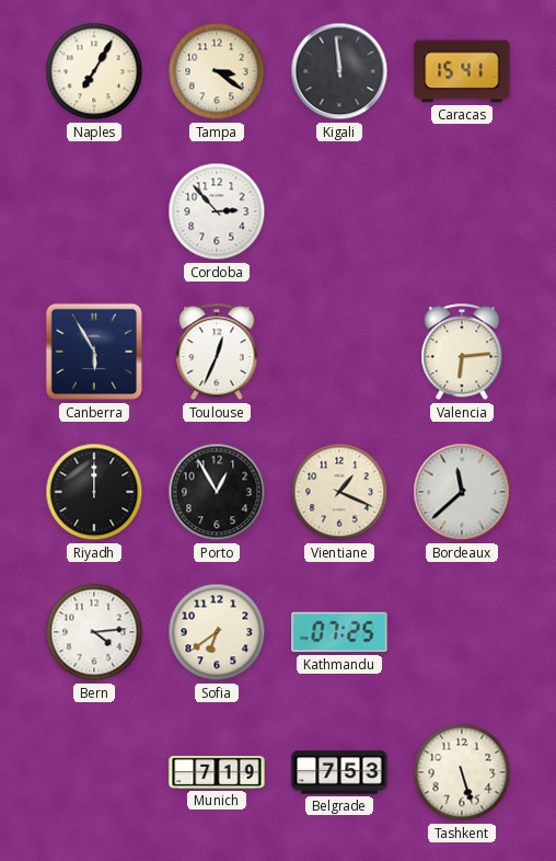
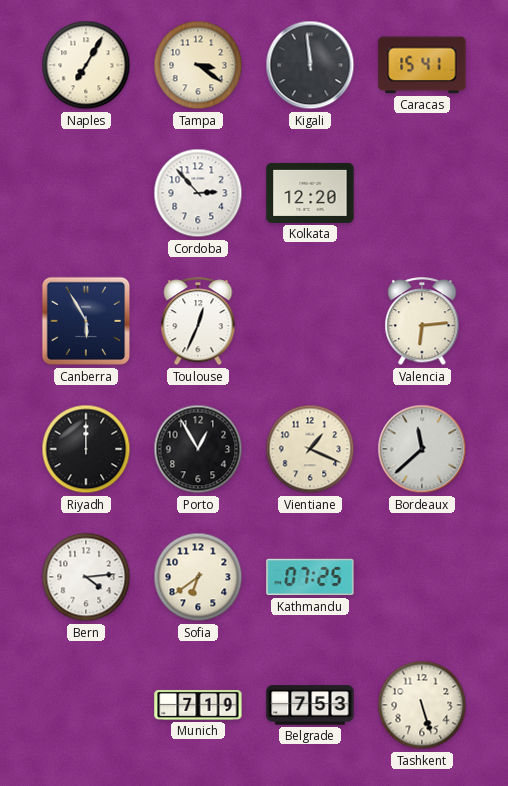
Kolkata: none -> 12:20 (310, 193)
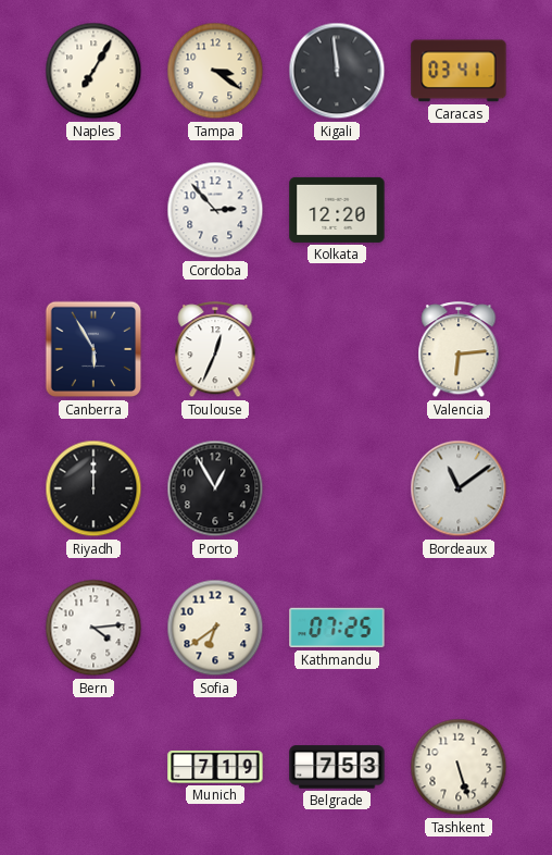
Caracas: 15:41 -> 03:41 (459, 71)
Vientiane: 1:19 -> none (310, 449)
Bordeaux: 11:38 -> 11:09 (459, 488)
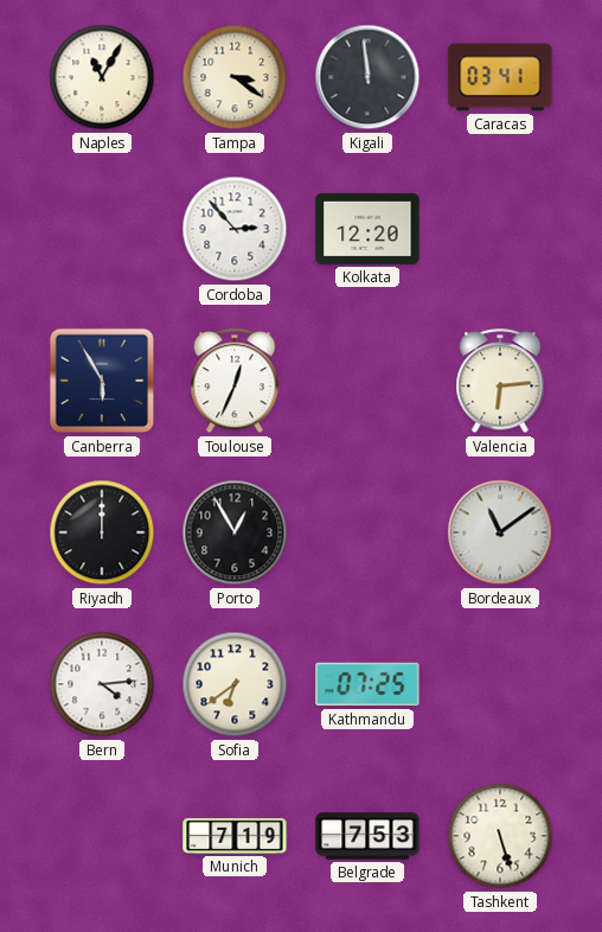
Naples: 7:05 -> 11:05 (102, 77)
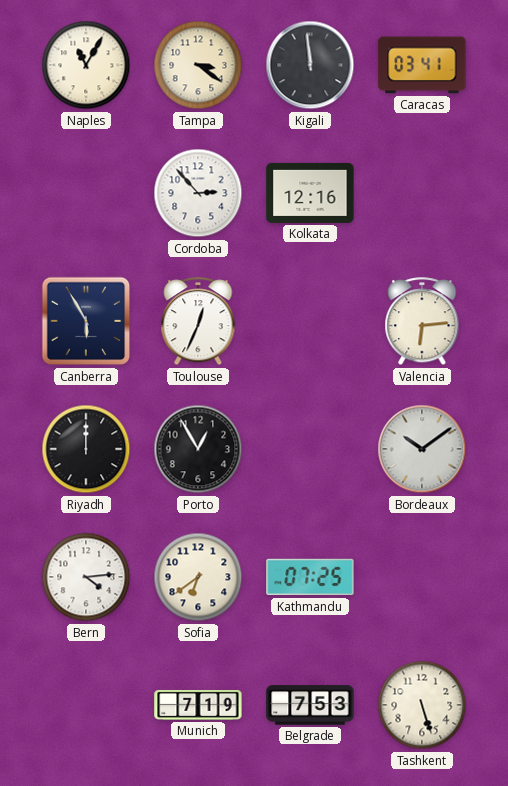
Kolkata: 12:20 -> 12:16 (310, 193)
Bordeaux: 11:09 -> 10:09 (422, 449)
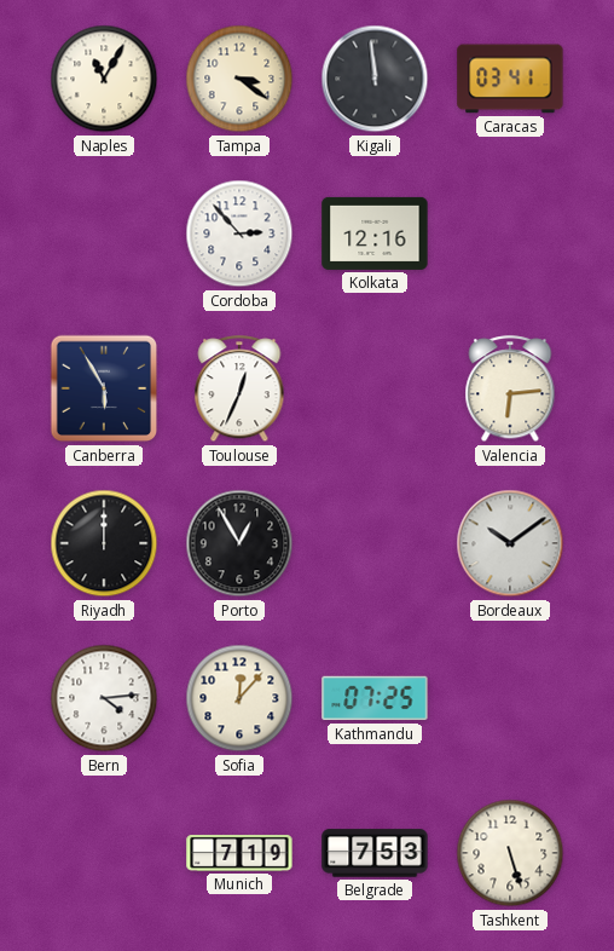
Sofia: 6:39 -> 12:07 (239, 698)
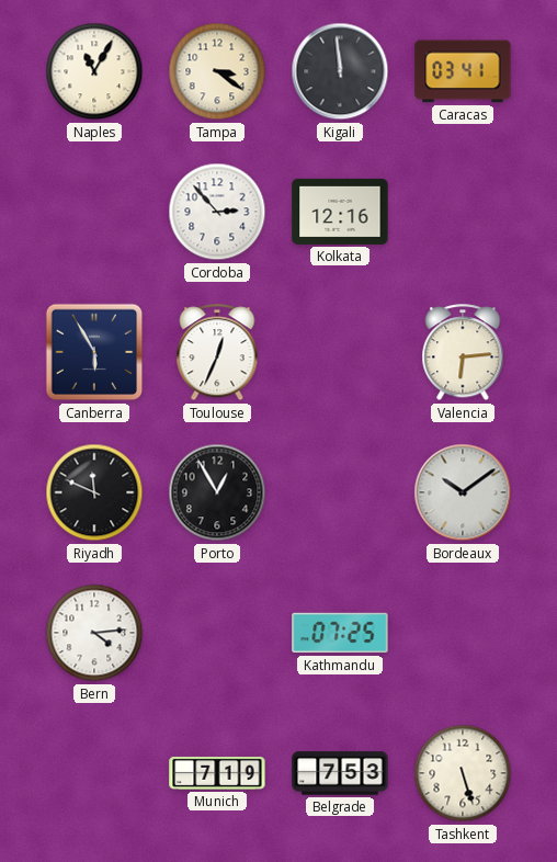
Riyadh: 12:00 -> 11:49 (94, 492)
Sofia: 12:07 -> none (239, 698)
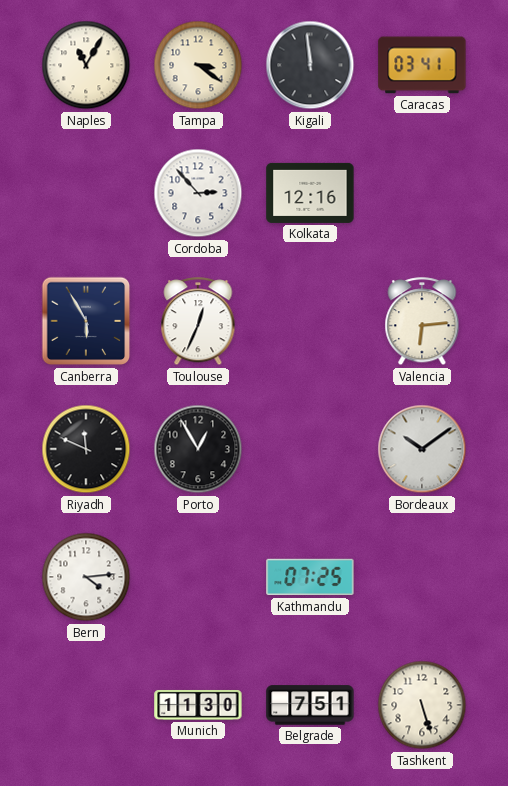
Munich: 7:19 -> 11:30 (198, 705)
Belgrade: 7:53 -> 7:51 (310, 705)
